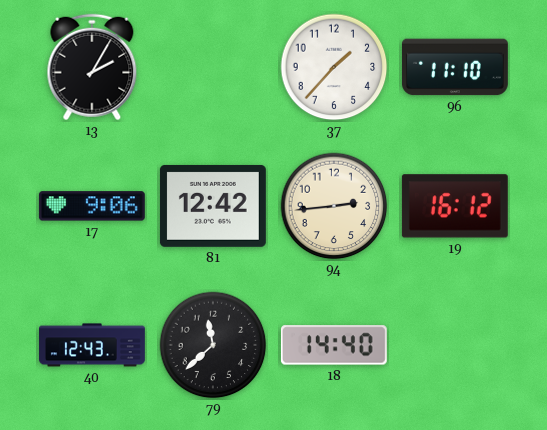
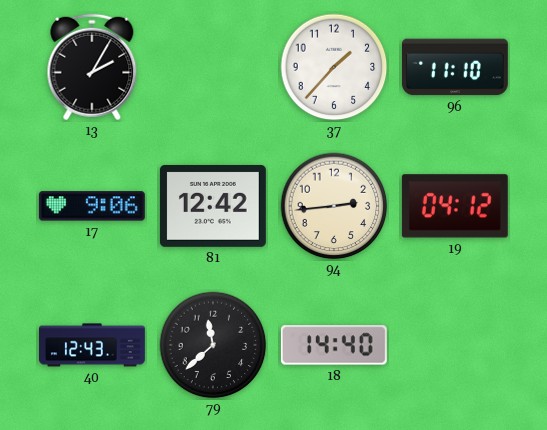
19: 16:12 -> 04:12 (455, 206)
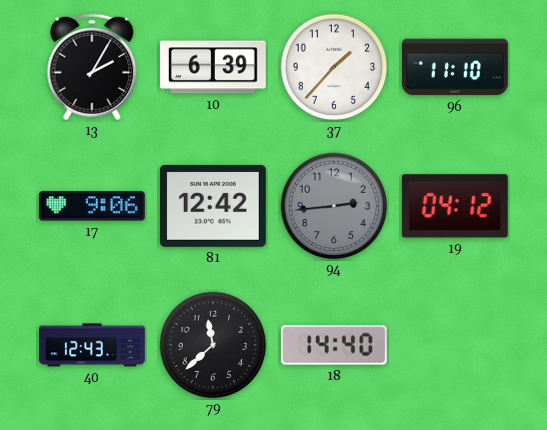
10: none -> 6:39 (213, 67)
94 dial: cream -> grey (334, 206)
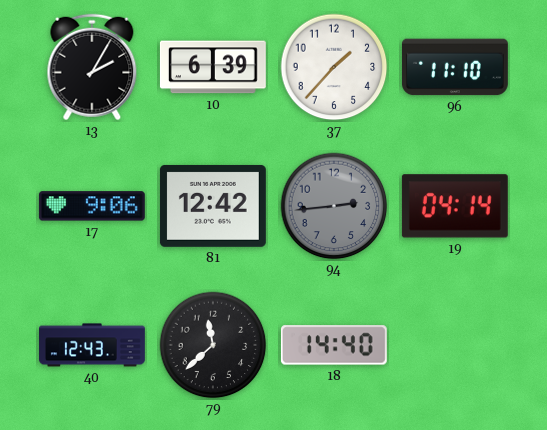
19: 04:12 -> 04:14 (455, 206)
